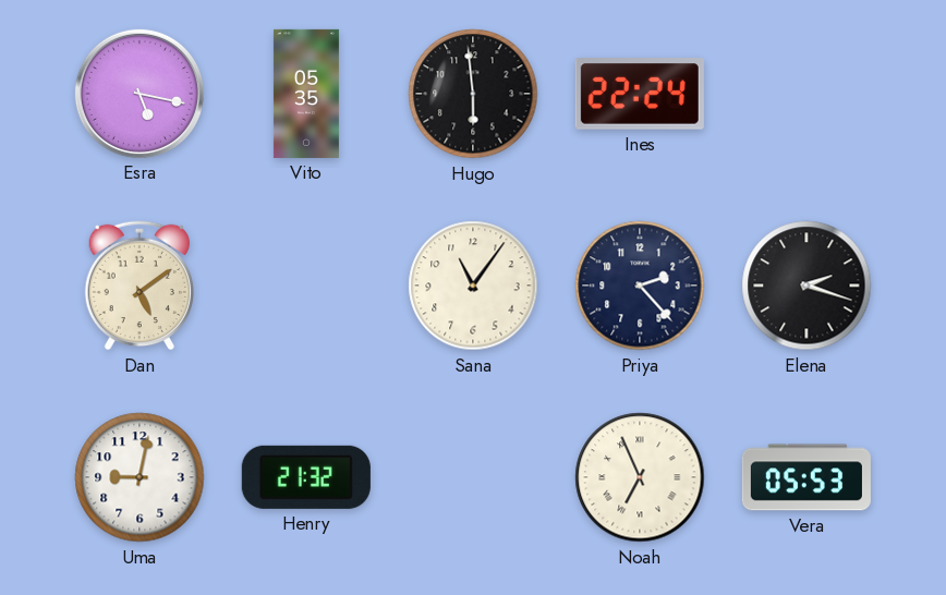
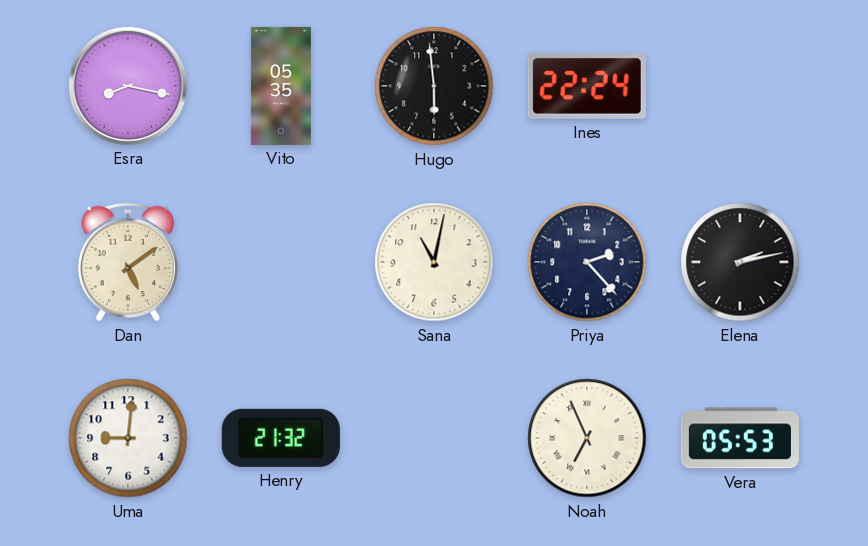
Esra: 5:17 -> 8:17 (128, 86)
Sana: 11:06 -> 11:02 (434, 262)
Elena: 2:18 -> 2:13 (740, 262)
Uma: 9:02 -> 9:01 (128, 438)
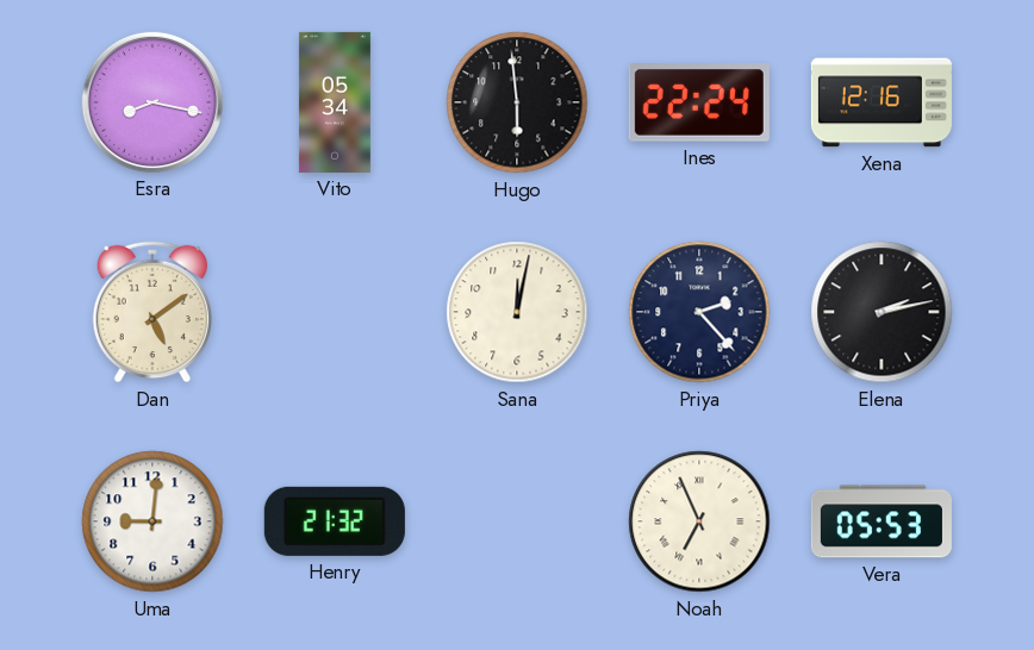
Vito: 05:35 -> 05:34 (335, 102)
Xena: none -> 12:16 (882, 102)
Sana: 11:02 -> 12:02 (517, 312)
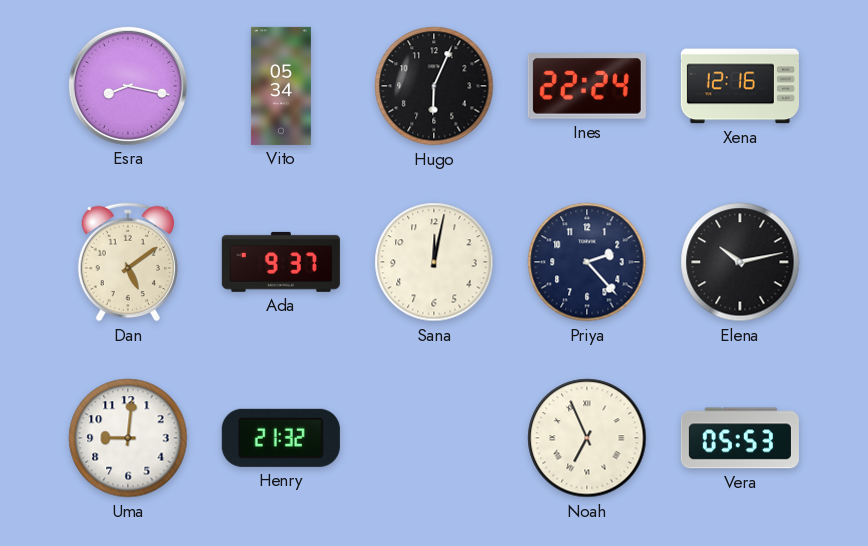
Hugo: 5:59 -> 6:04 (434, 86)
Ada: none -> 9:37 (281, 262)
Elena: 2:13 -> 10:13 (740, 262)
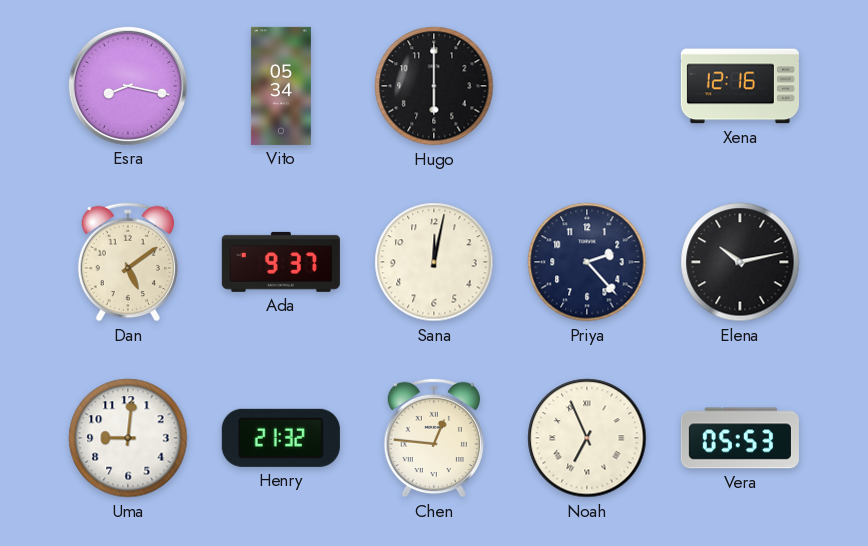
Hugo: 6:04 -> 6:00 (434, 86)
Ines: 22:24 -> none (587, 87)
Chen: none -> 12:46 (434, 438)
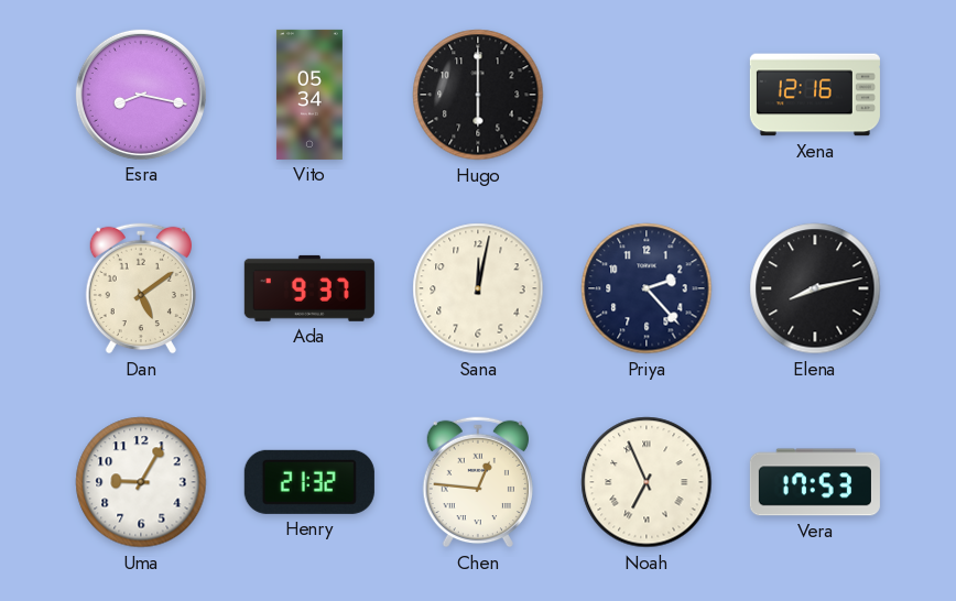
Elena: 10:13 -> 8:13 (815, 288)
Uma: 9:01 -> 9:05 (141, 482)
Vera: 05:53 -> 17:53 (815, 482)
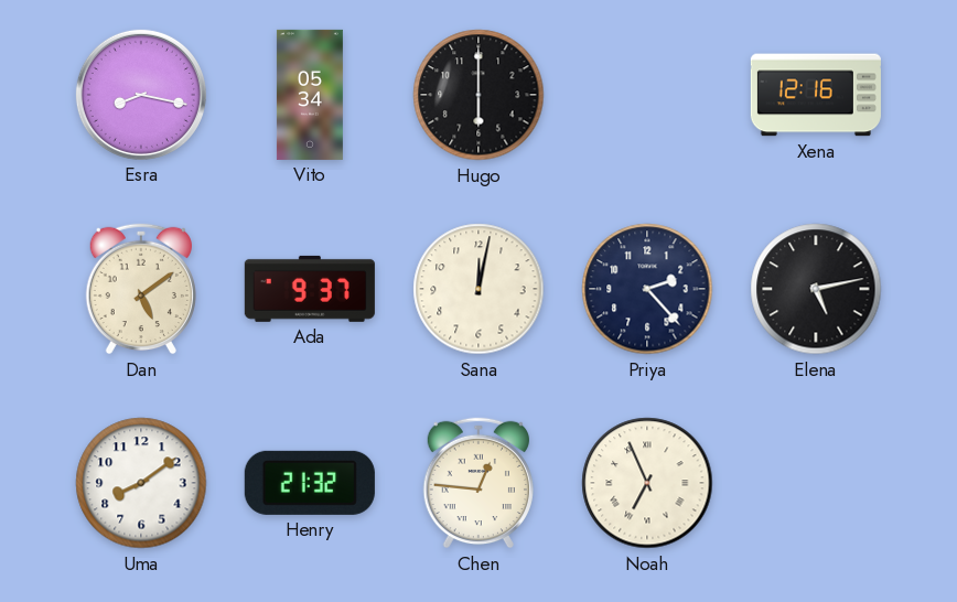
Elena: 8:13 -> 5:13 (816, 289)
Uma: 9:05 -> 8:09 (141, 483)
Vera: 17:53 -> none (815, 482)
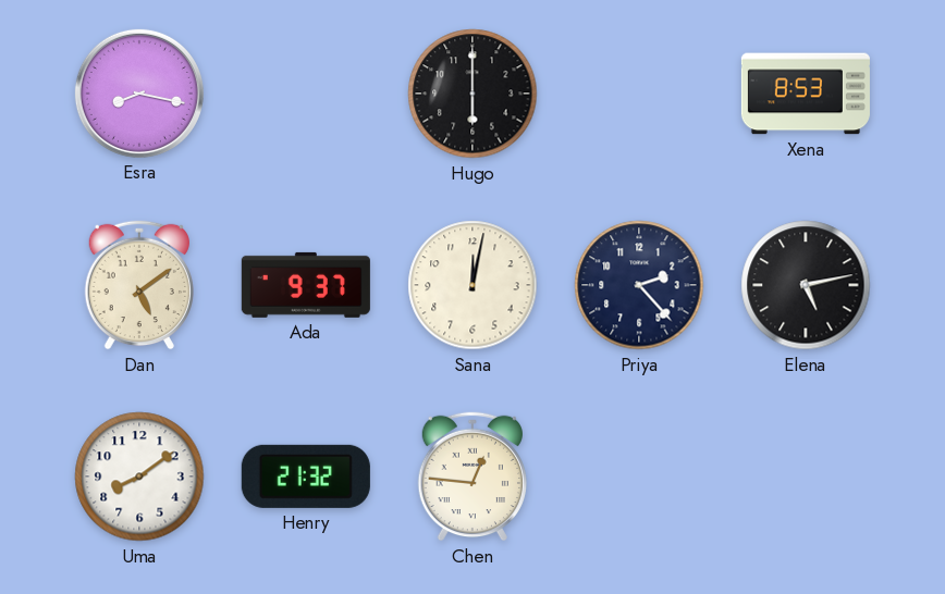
Vito: 05:34 -> none (310, 95)
Xena: 12:16 -> 8:53 (806, 94)
Noah: 6:56 -> none (647, 483)
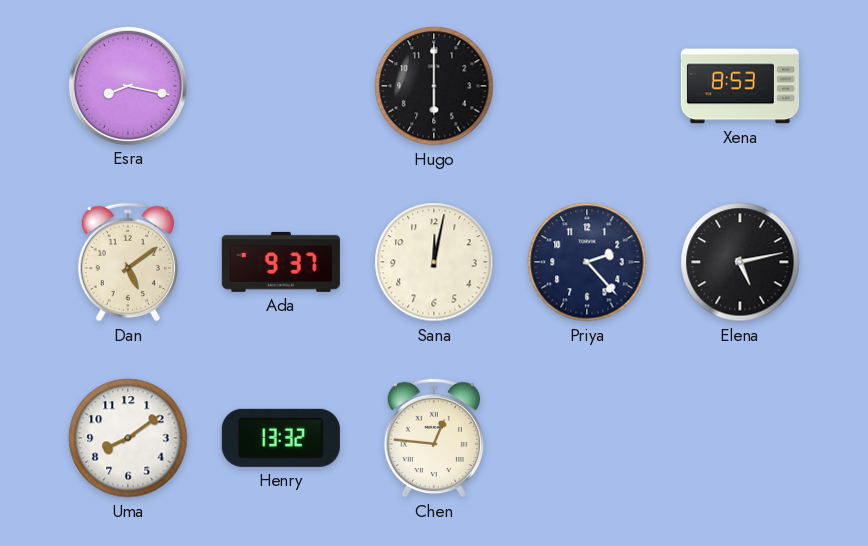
Henry: 21:32 -> 13:32 (281, 438)
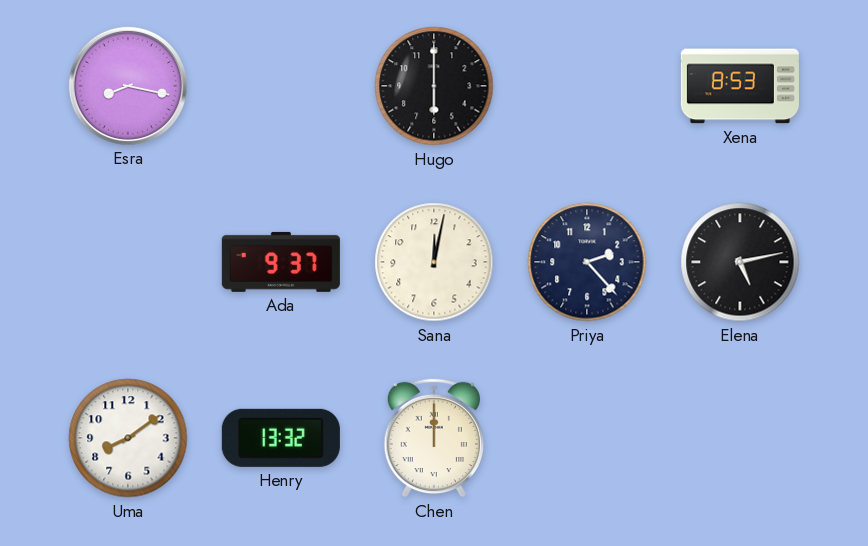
Dan: 5:09 -> none (128, 262)
Chen: 12:46 -> 12:00 (434, 438)
